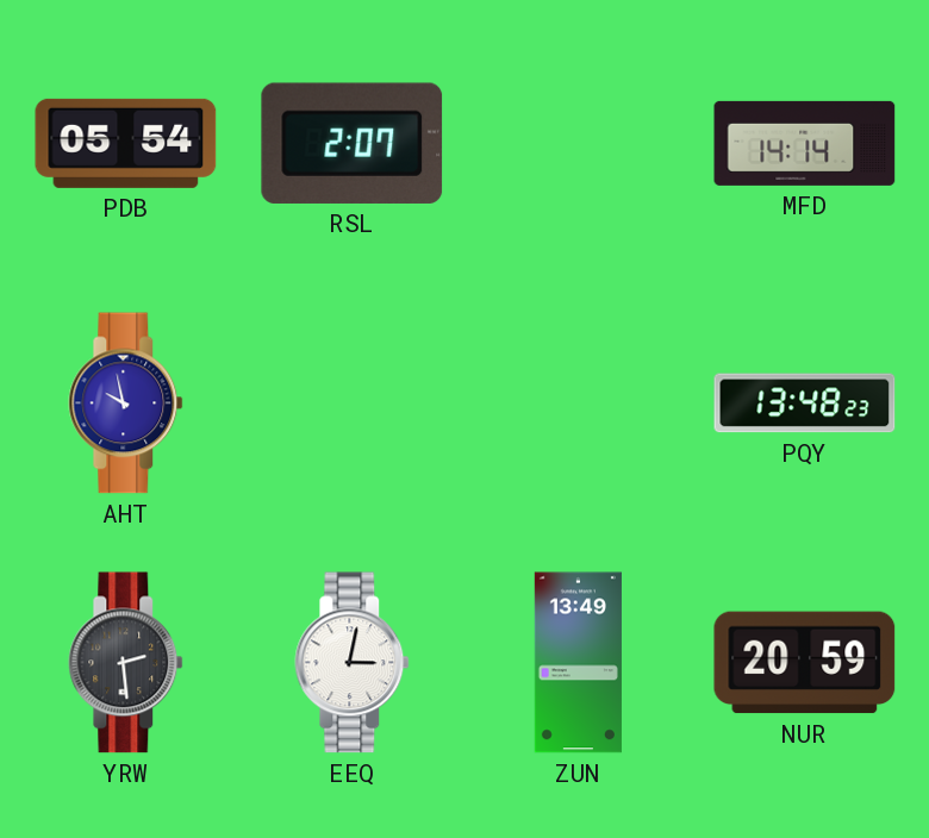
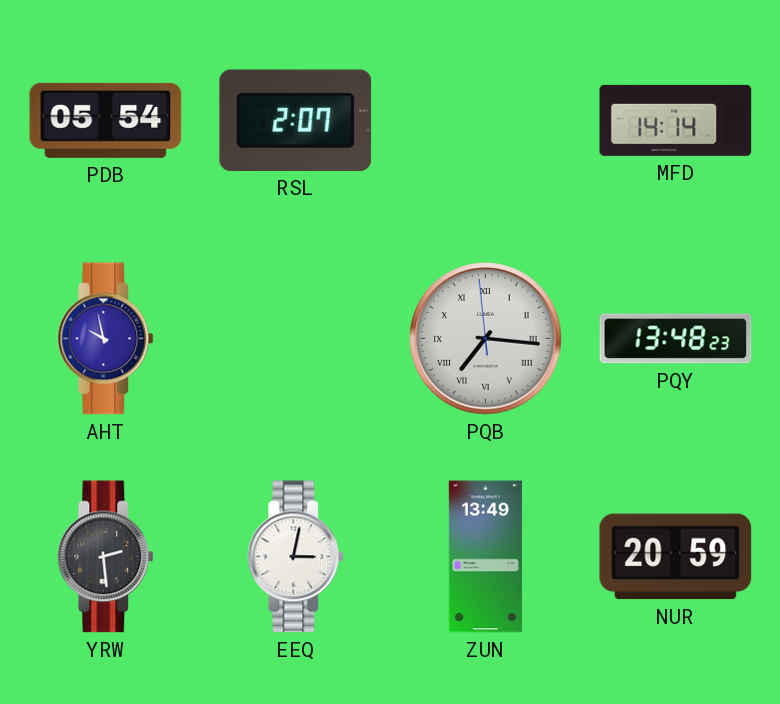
PQB: none -> 7:15 (486, 339)
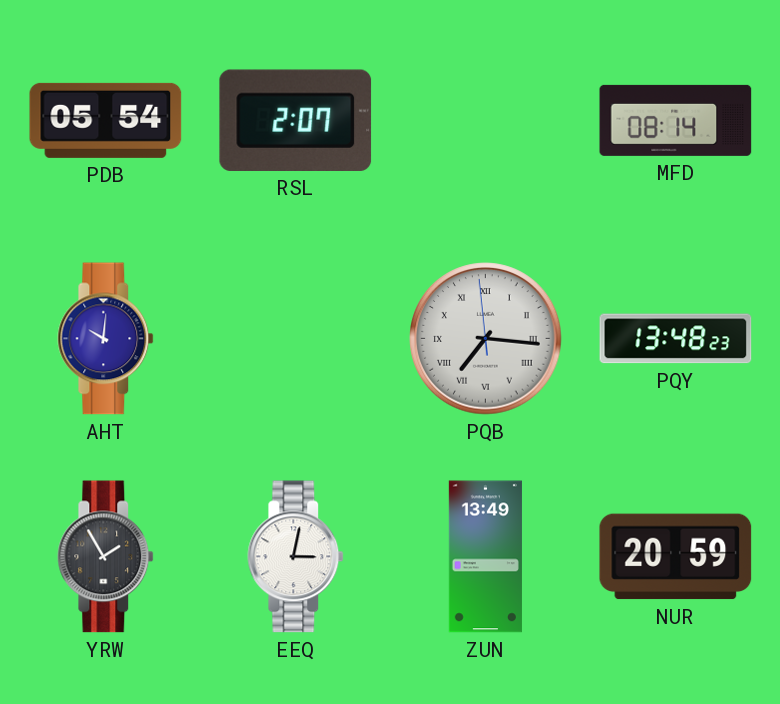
MFD: 14:14 -> 08:14 (676, 120)
AHT: 9:58 -> 10:01 (106, 339)
YRW: 2:29 -> 1:55 (106, 557)
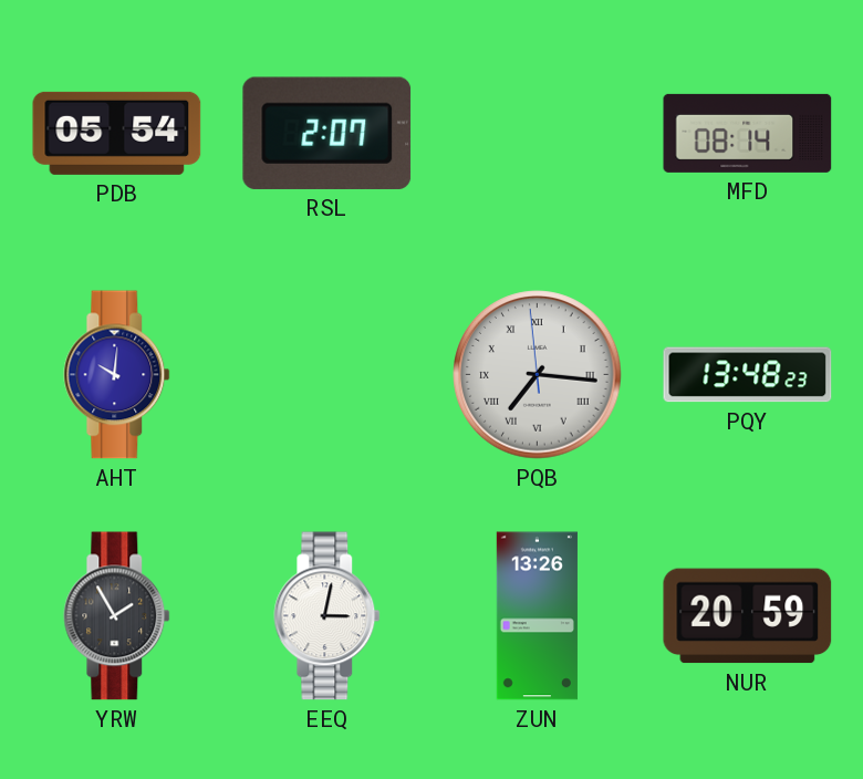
ZUN: 13:49 -> 13:26 (537, 616)
